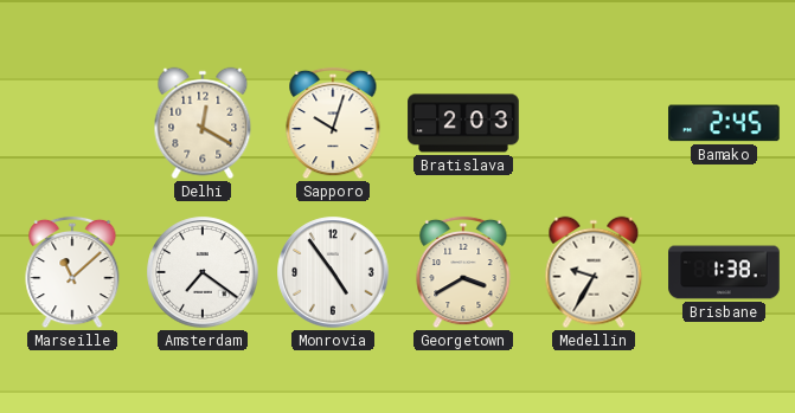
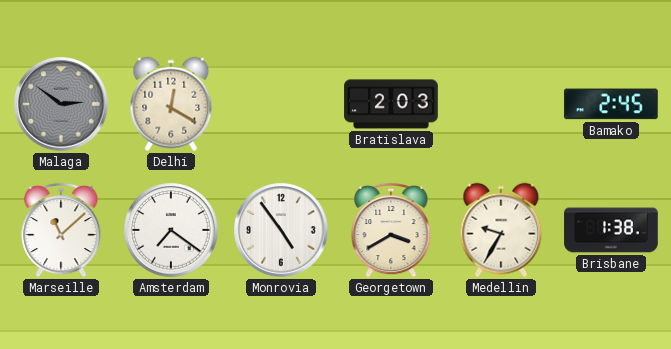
Malaga: none -> 2:51 (61, 104)
Sapporo: 10:03 -> none (333, 123)
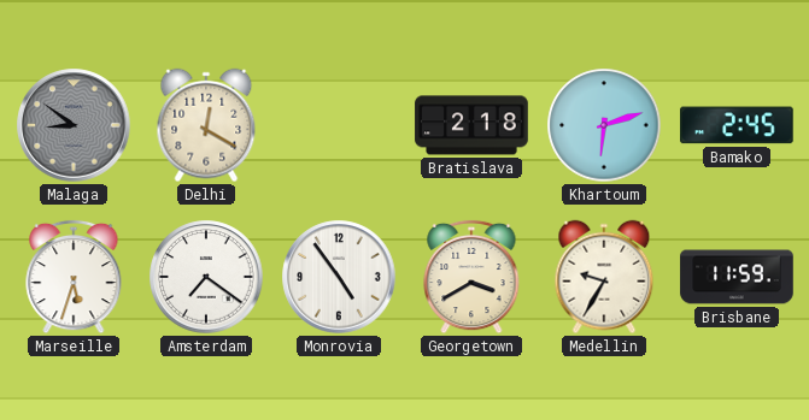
Malaga: 2:51 -> 8:51 (74, 125)
Bratislava: 2:03 -> 2:18 (471, 125)
Khartoum: none -> 6:12 (604, 125)
Marseille: 11:08 -> 5:33 (74, 277)
Brisbane: 1:38 -> 11:59 (737, 277)
